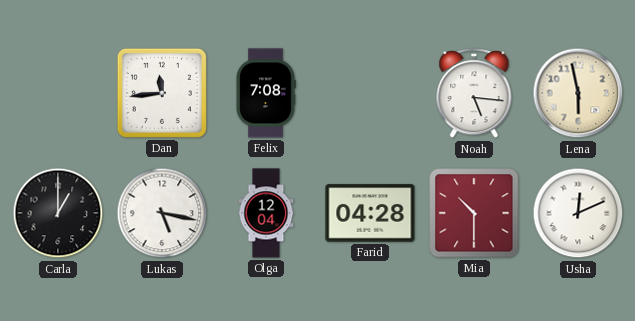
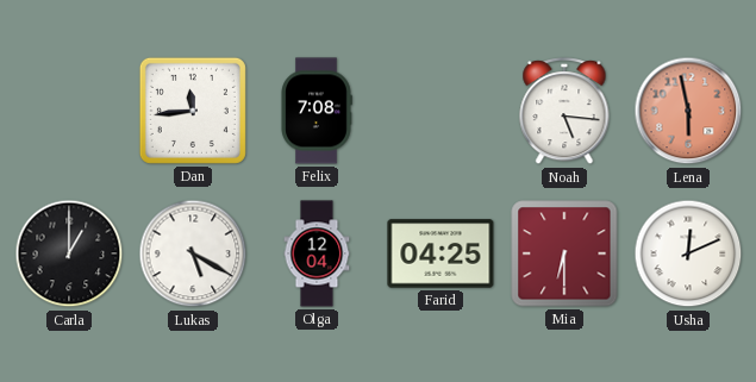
Lena dial: cream -> salmon (688, 111)
Lukas: 5:17 -> 5:20 (193, 253)
Farid: 04:28 -> 04:25 (441, 253)
Mia: 10:30 -> 6:30 (564, 253)
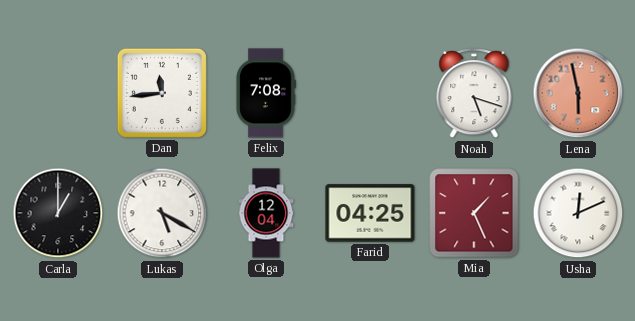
Noah: 5:16 -> 5:18 (474, 94)
Mia: 6:30 -> 1:26 (474, 213)
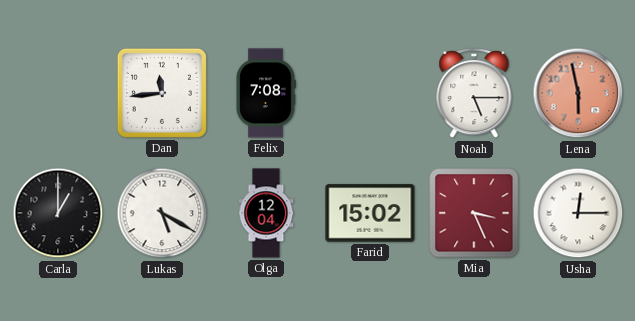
Noah: 5:18 -> 5:15 (474, 94)
Farid: 04:25 -> 15:02 (370, 213)
Mia: 1:26 -> 3:26 (474, 213)
Usha: 12:11 -> 12:15 (578, 213)
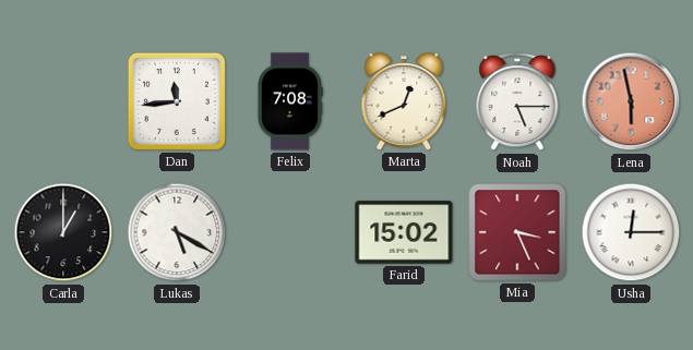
Marta: none -> 12:41 (404, 102)
Olga: 12:04 -> none (266, 213)
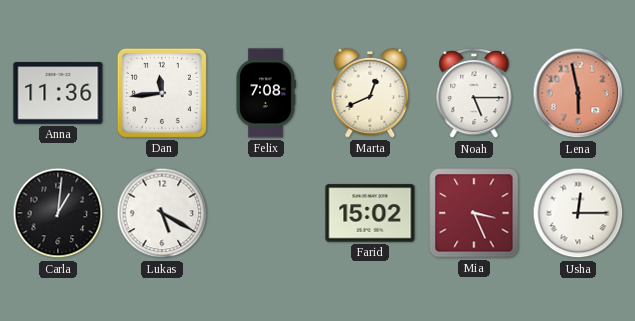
Anna: none -> 11:36 (58, 93)
Carla: 1:00 -> 1:01 (58, 213)
